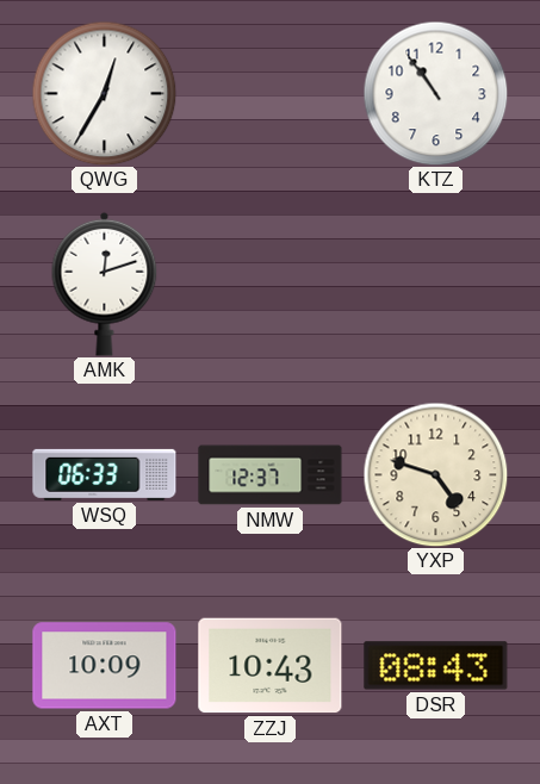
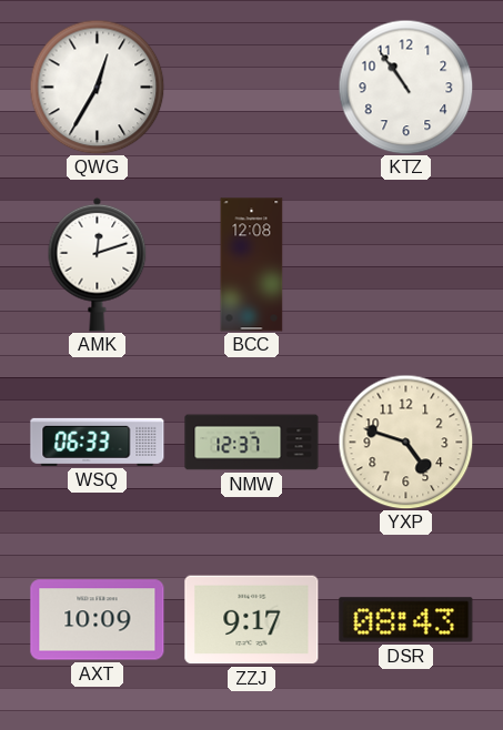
BCC: none -> 12:08 (252, 265)
ZZJ: 10:43 -> 9:17 (252, 620)
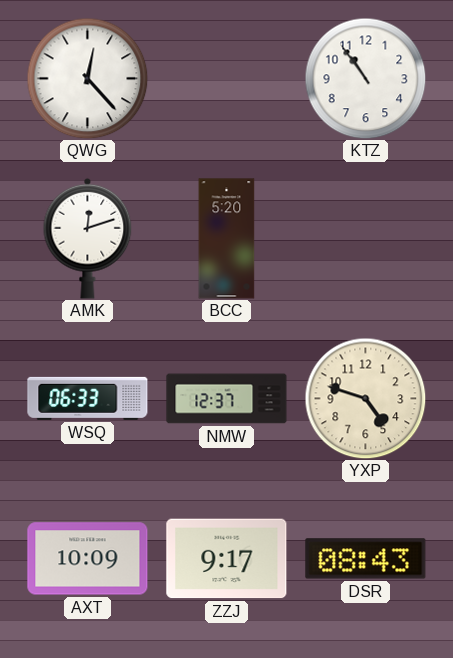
QWG: 12:35 -> 12:23 (87, 78)
BCC: 12:08 -> 5:20 (227, 239)
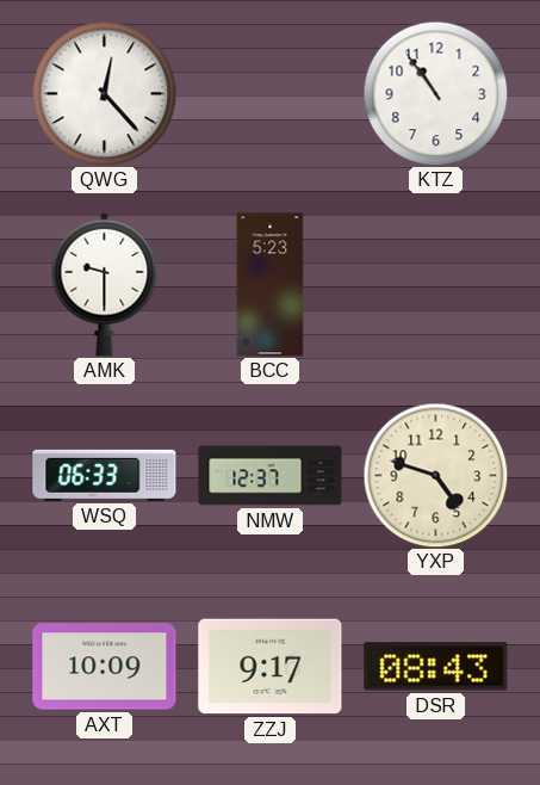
AMK: 12:12 -> 9:30 (105, 284)
BCC: 5:20 -> 5:23 (271, 285)
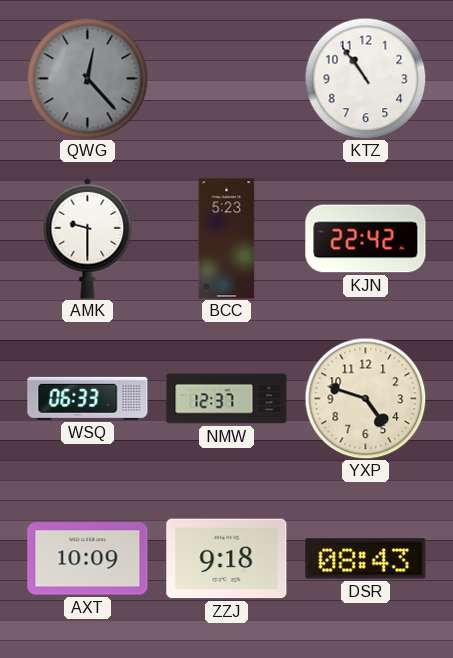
QWG dial: white -> grey (87, 78)
KJN: none -> 22:42 (366, 239)
ZZJ: 9:17 -> 9:18 (227, 559)
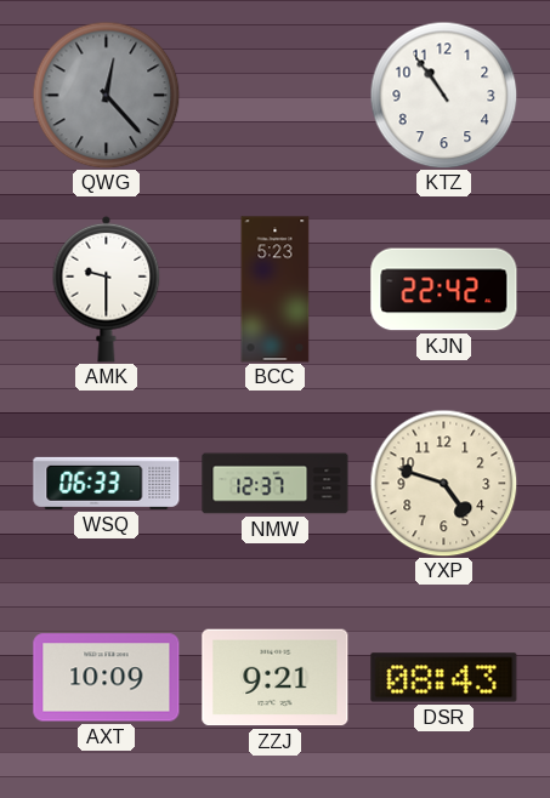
ZZJ: 9:18 -> 9:21 (276, 678)
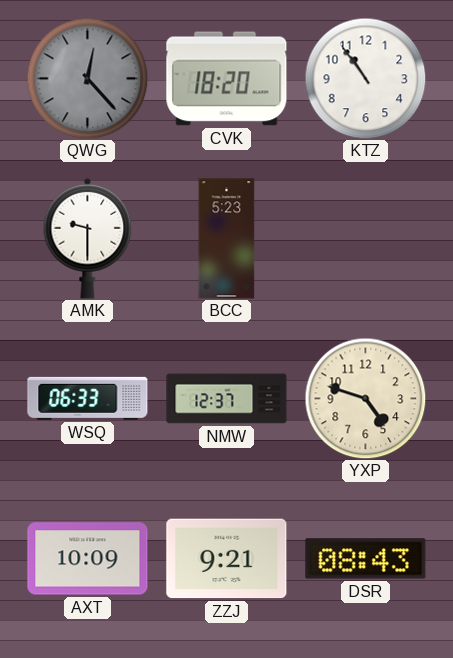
CVK: none -> 18:20 (227, 79)
KJN: 22:42 -> none (444, 290)
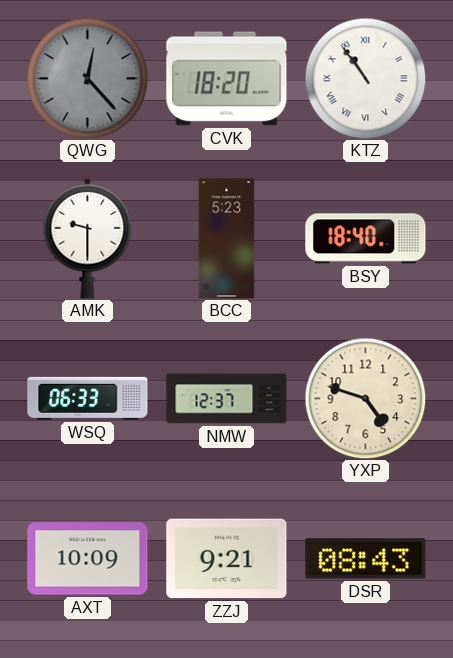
KTZ numerals: Arabic -> Roman (365, 78)
BSY: none -> 18:40 (366, 239)
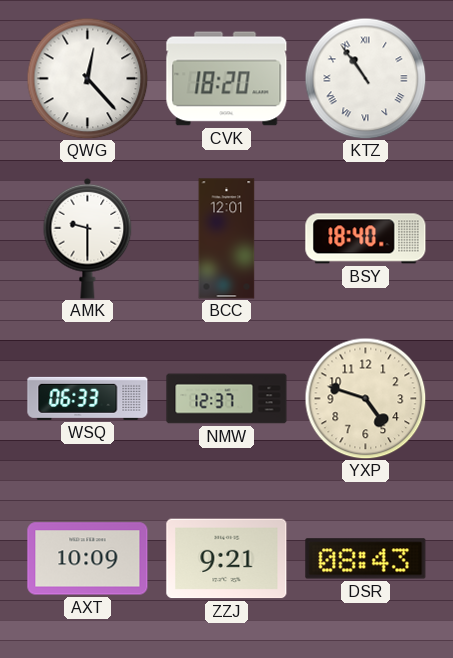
QWG dial: grey -> white (87, 78)
BCC: 5:23 -> 12:01 (227, 239)
